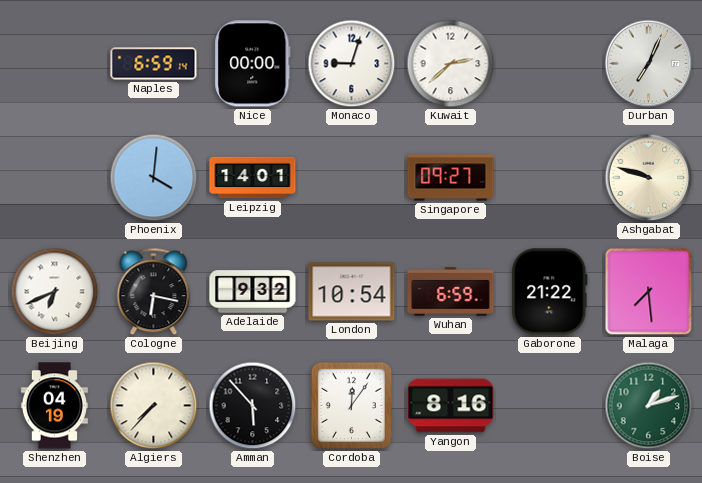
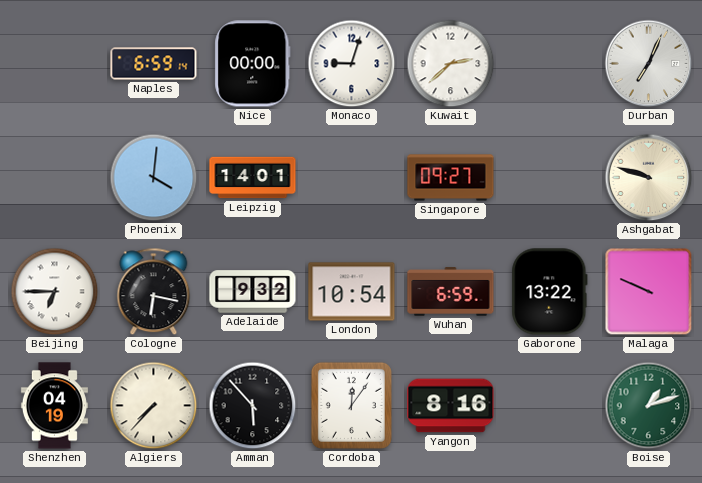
Beijing: 6:41 -> 6:45 (55, 292)
Gaborone: 21:22 -> 13:22 (550, 292)
Malaga: 7:29 -> 9:49 (649, 292)
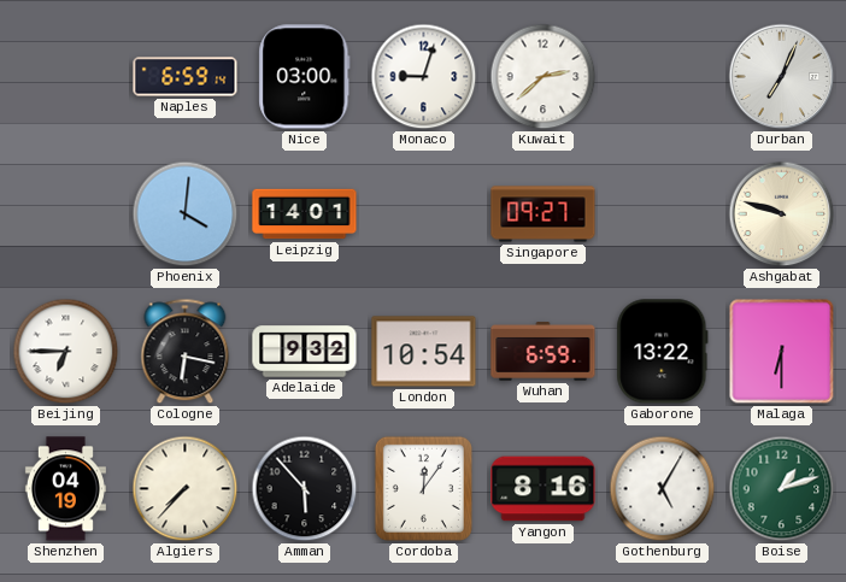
Nice: 00:00 -> 03:00 (305, 77)
Malaga: 9:49 -> 6:30 (782, 352)
Gothenburg: none -> 5:05 (663, 489)
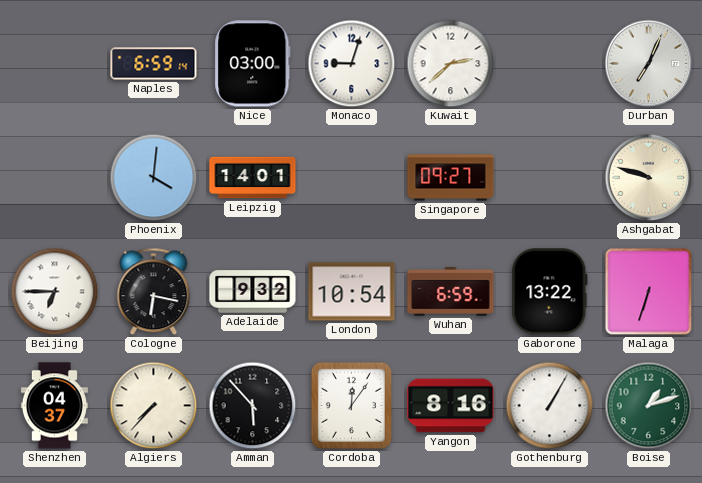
Malaga: 6:30 -> 6:33 (649, 292)
Shenzhen: 04:19 -> 04:37 (54, 406)
Gothenburg: 5:05 -> 1:05 (550, 406)
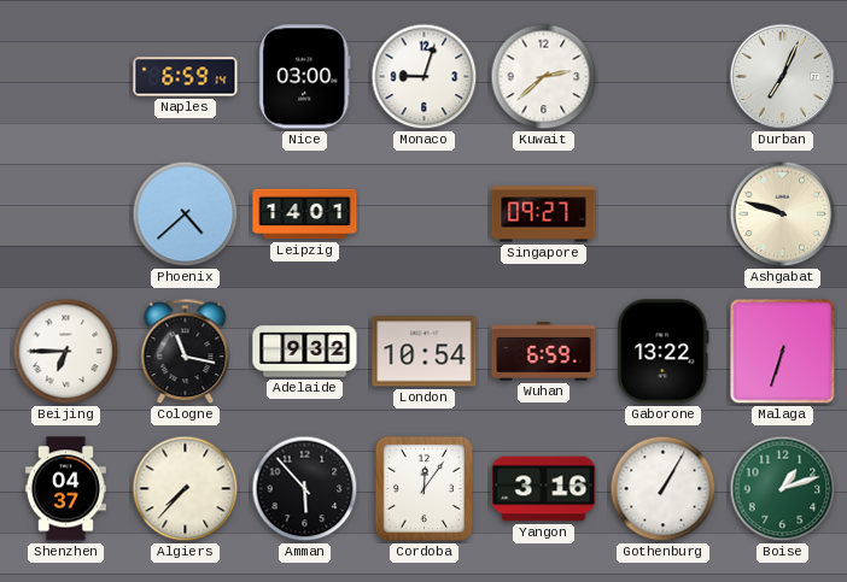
Phoenix: 4:01 -> 4:38 (186, 214)
Cologne: 6:17 -> 11:17 (186, 352)
Yangon: 8:16 -> 3:16 (544, 489)
